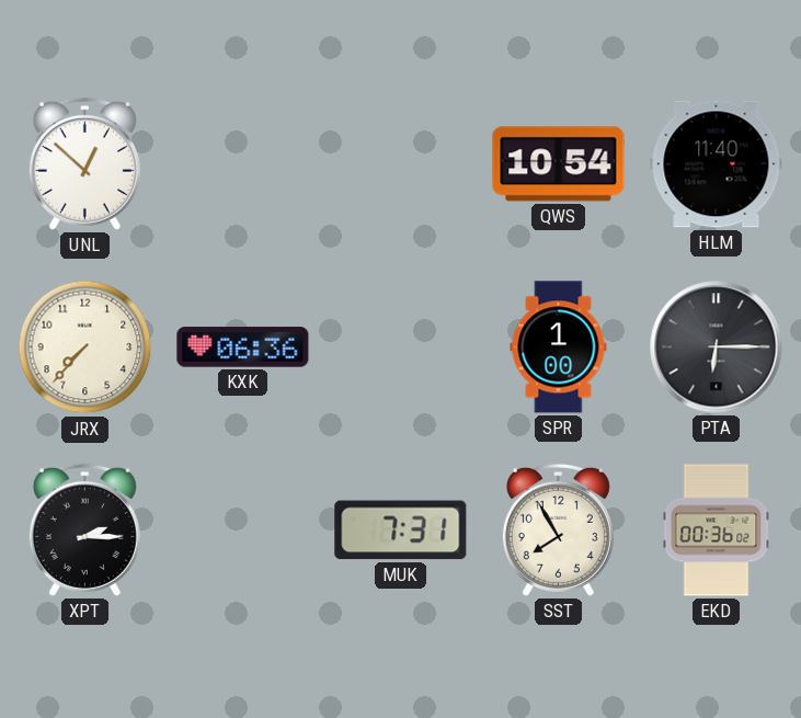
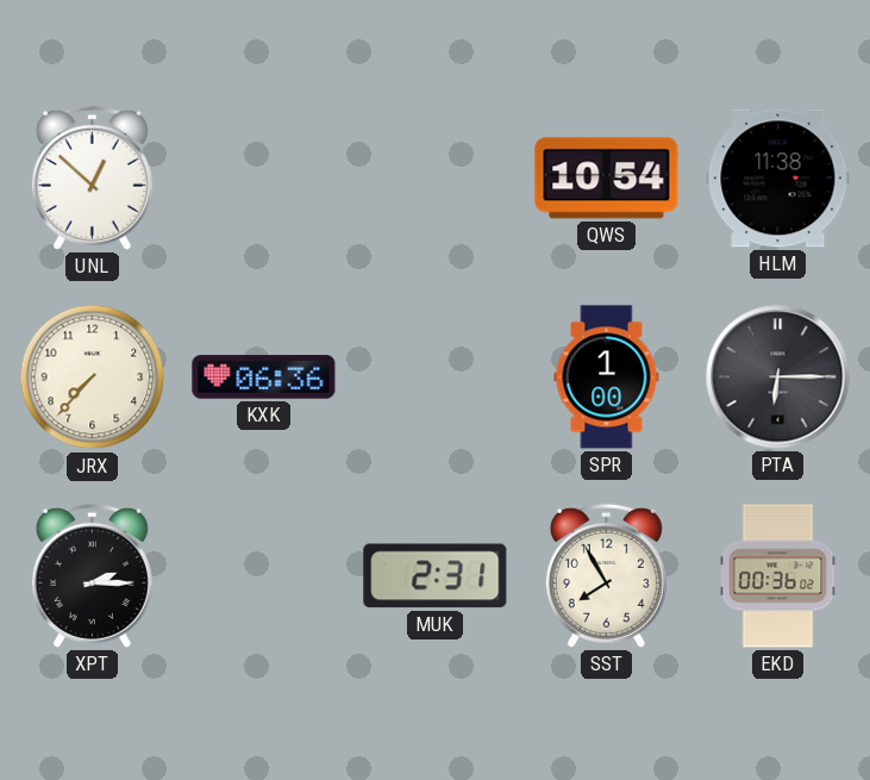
HLM: 11:40 -> 11:38 (778, 179)
MUK: 7:31 -> 2:31 (436, 576)
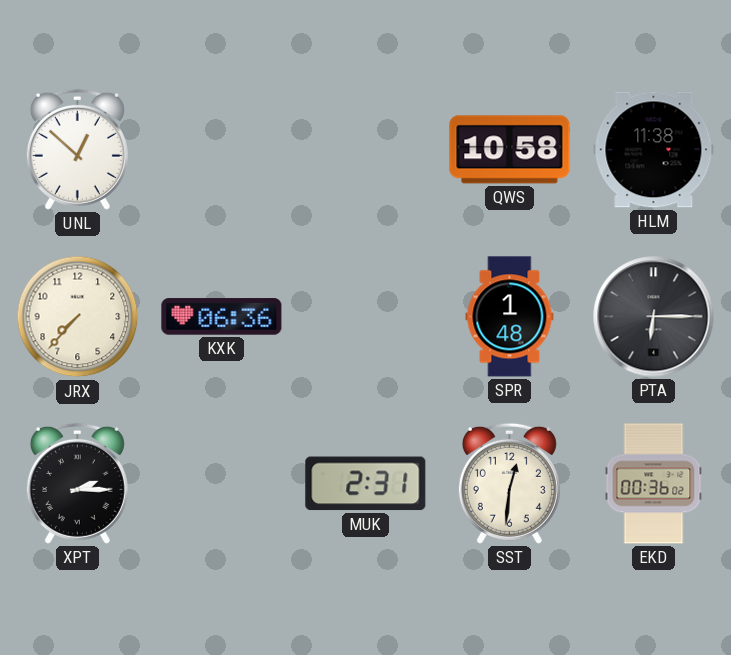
QWS: 10:54 -> 10:58 (510, 150)
SPR: 1:00 -> 1:48 (510, 317)
SST: 7:55 -> 12:31 (509, 483)
